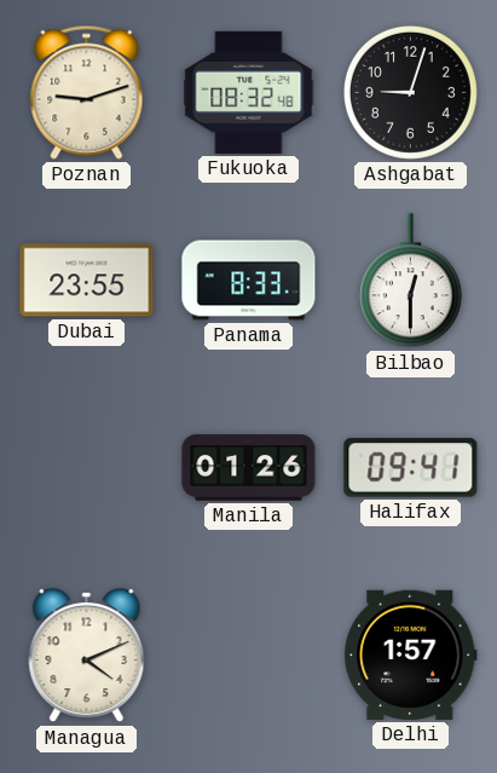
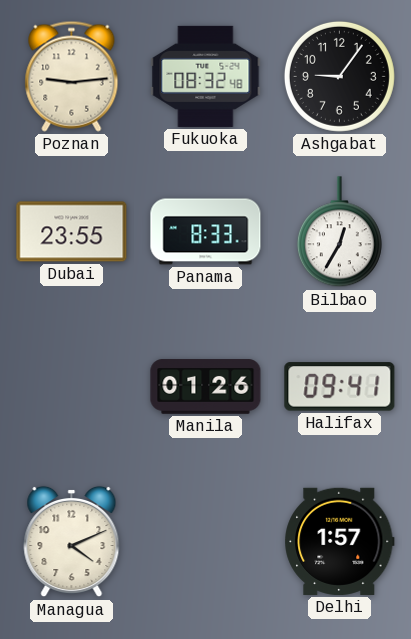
Poznan: 9:12 -> 9:14 (72, 76)
Ashgabat: 9:03 -> 9:06 (339, 76)
Bilbao: 12:30 -> 12:35 (339, 232)
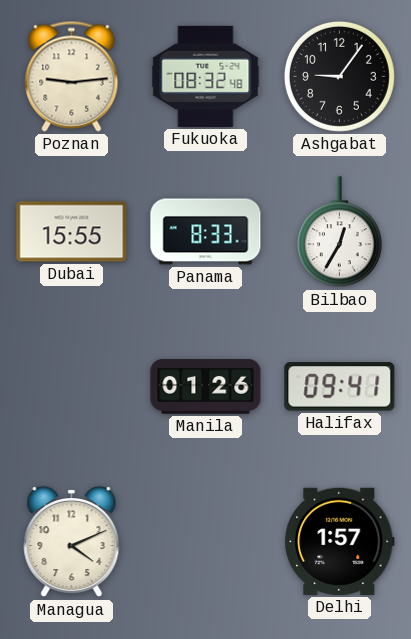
Dubai: 23:55 -> 15:55 (72, 232)
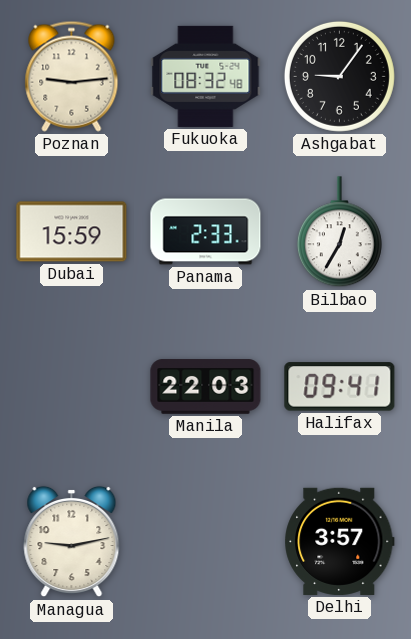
Dubai: 15:55 -> 15:59 (72, 232)
Panama: 8:33 -> 2:33 (206, 232)
Manila: 01:26 -> 22:03 (206, 387)
Managua: 4:11 -> 9:13 (72, 542)
Delhi: 1:57 -> 3:57 (340, 541)
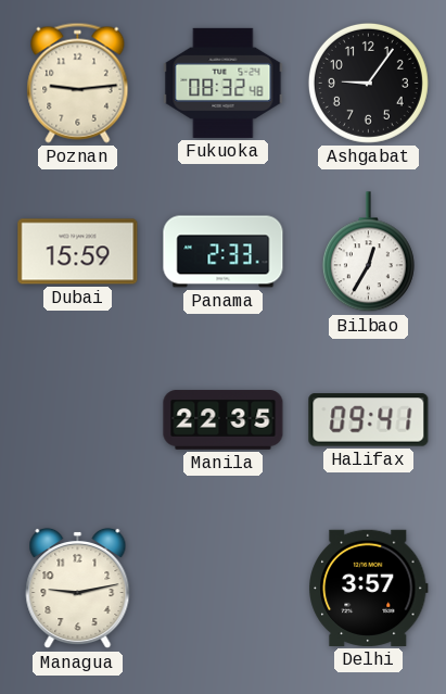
Manila: 22:03 -> 22:35 (224, 420)
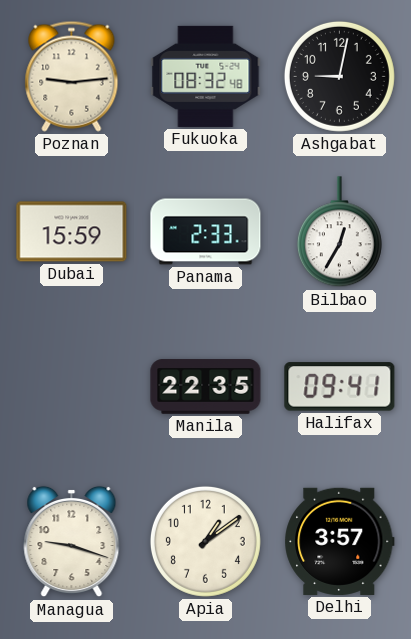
Ashgabat: 9:06 -> 9:02 (339, 76)
Managua: 9:13 -> 9:18 (72, 542)
Apia: none -> 1:09 (205, 541)
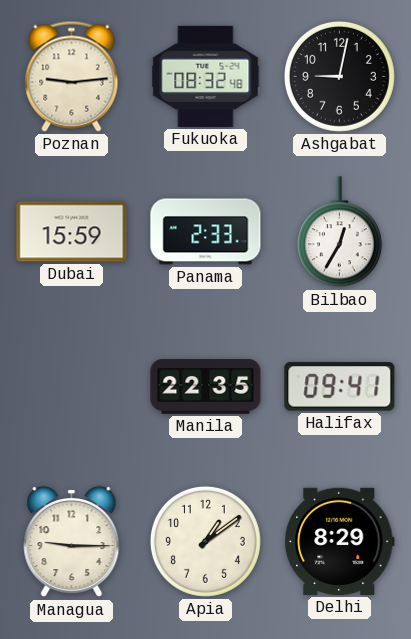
Managua: 9:18 -> 9:15 (72, 542)
Delhi: 3:57 -> 8:29 (340, 541)
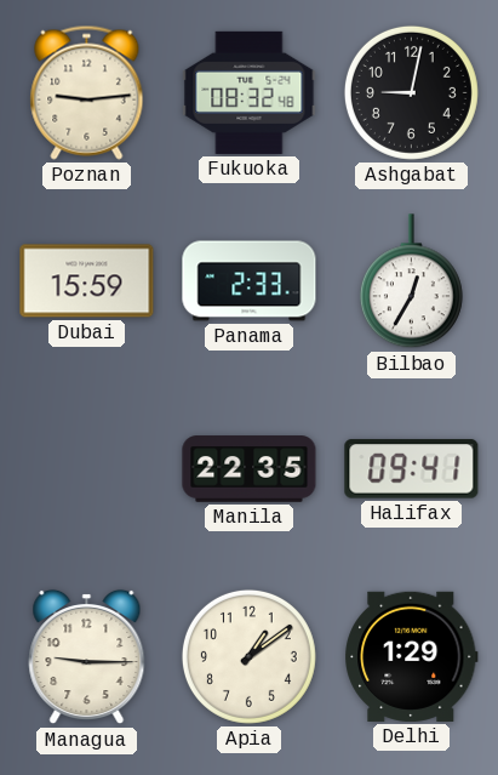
Delhi: 8:29 -> 1:29 (412, 656)
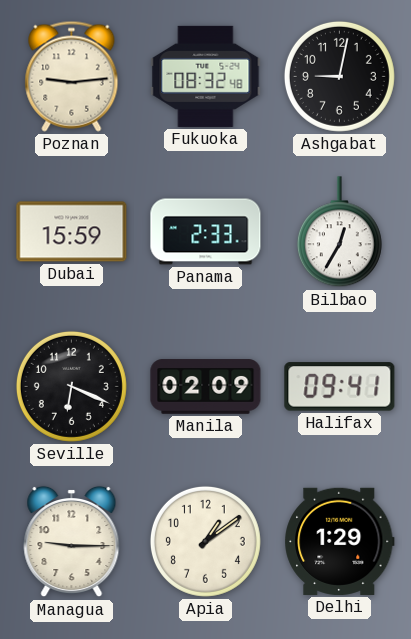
Seville: none -> 6:19 (71, 386)
Manila: 22:35 -> 02:09 (206, 387)
